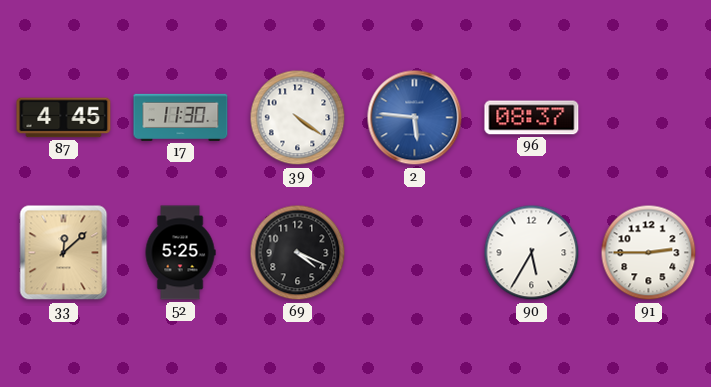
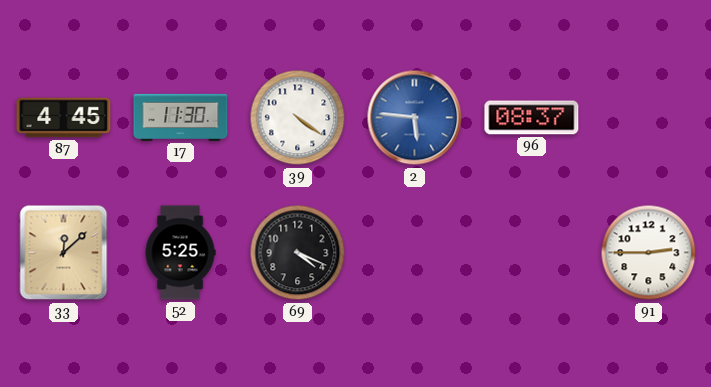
90: 5:35 -> none (532, 253)
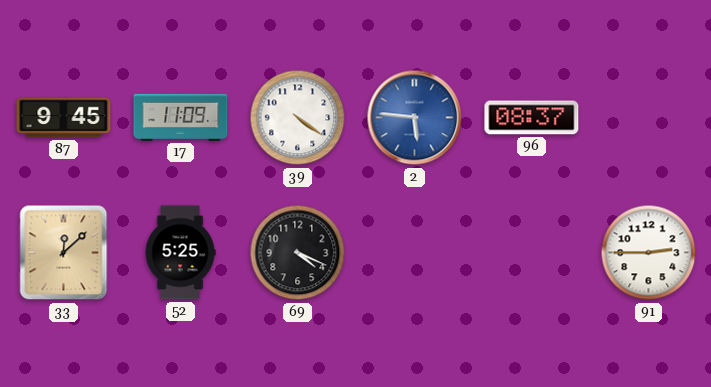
87: 4:45 -> 9:45 (64, 118)
17: 11:30 -> 11:09 (181, 117)
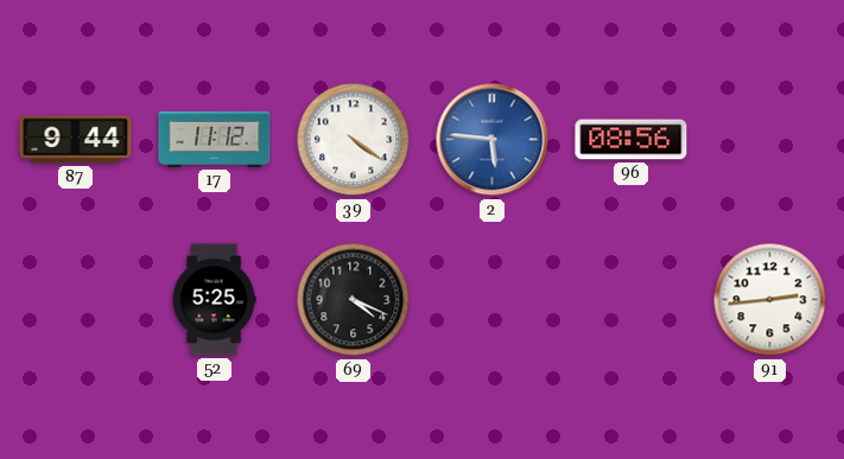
87: 9:45 -> 9:44 (76, 140)
17: 11:09 -> 11:12 (215, 139)
96: 08:37 -> 08:56 (632, 140)
33: 12:08 -> none (64, 253)
91: 2:45 -> 2:44 (770, 300)
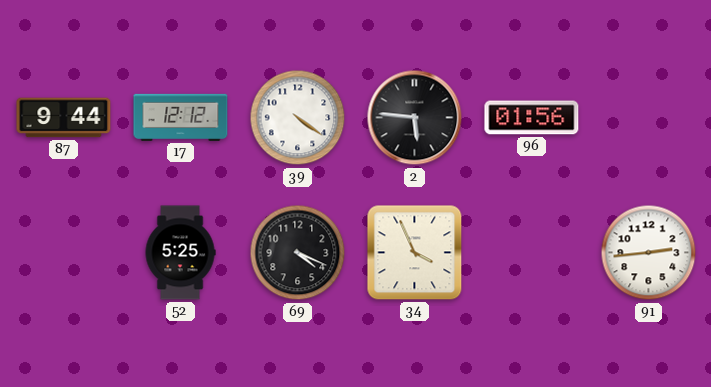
17: 11:12 -> 12:12 (181, 117)
2 dial: blue -> black (415, 118)
96: 08:56 -> 01:56 (532, 118)
34: none -> 3:56 (415, 253)
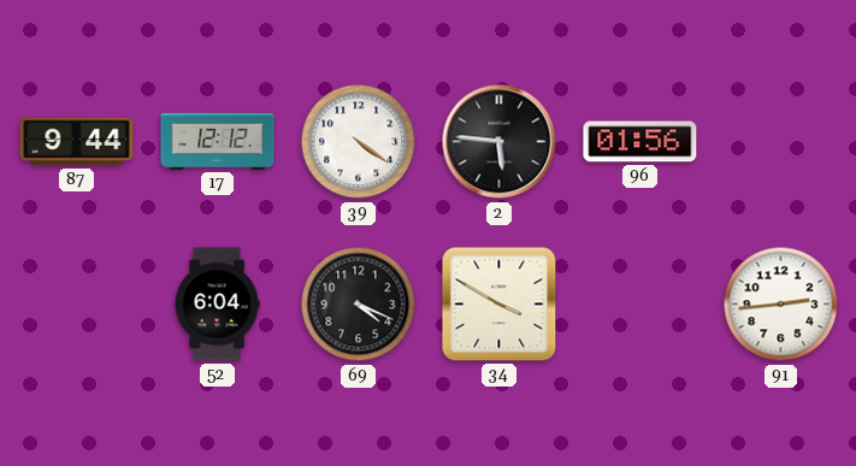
52: 5:25 -> 6:04 (217, 305)
34: 3:56 -> 3:50 (500, 305)
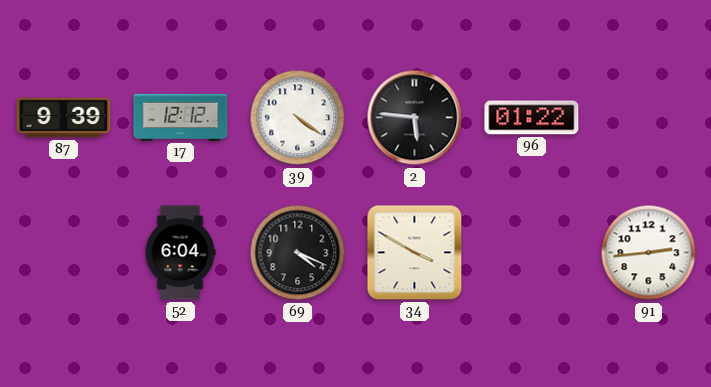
87: 9:44 -> 9:39 (64, 118)
96: 01:56 -> 01:22 (532, 118)
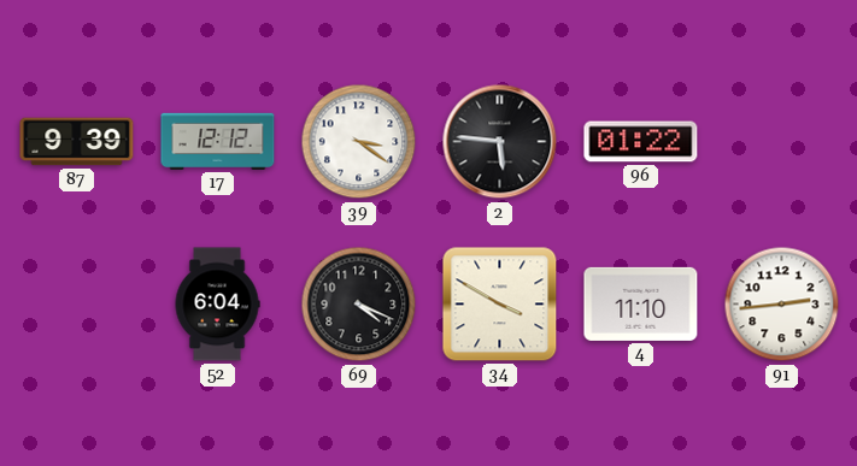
39: 4:21 -> 3:21 (359, 142)
4: none -> 11:10 (641, 303)
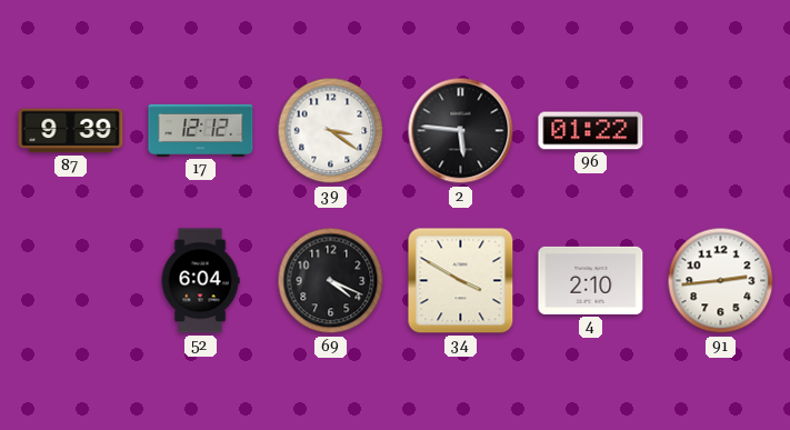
4: 11:10 -> 2:10 (591, 280)
